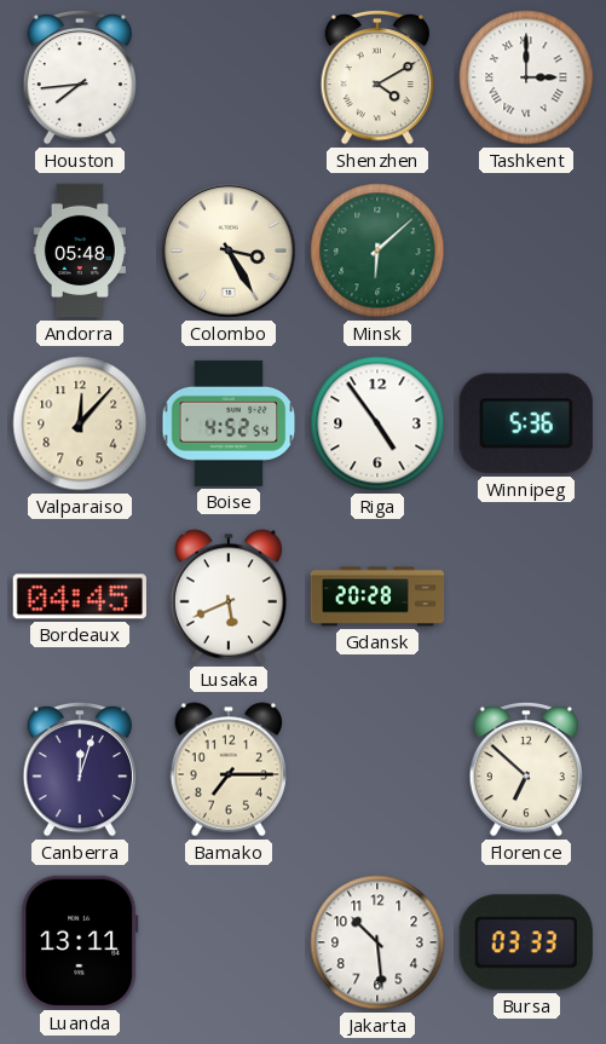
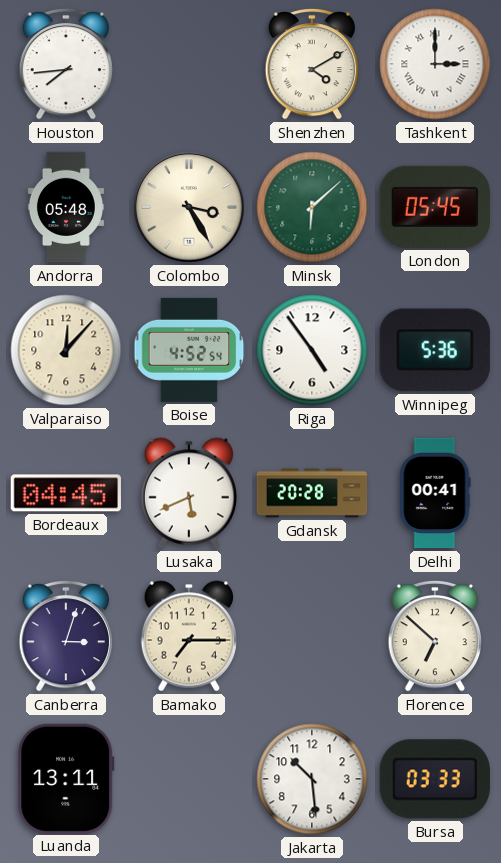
London: none -> 05:45 (435, 207)
Delhi: none -> 00:41 (435, 493)
Canberra: 12:03 -> 3:03 (65, 636)
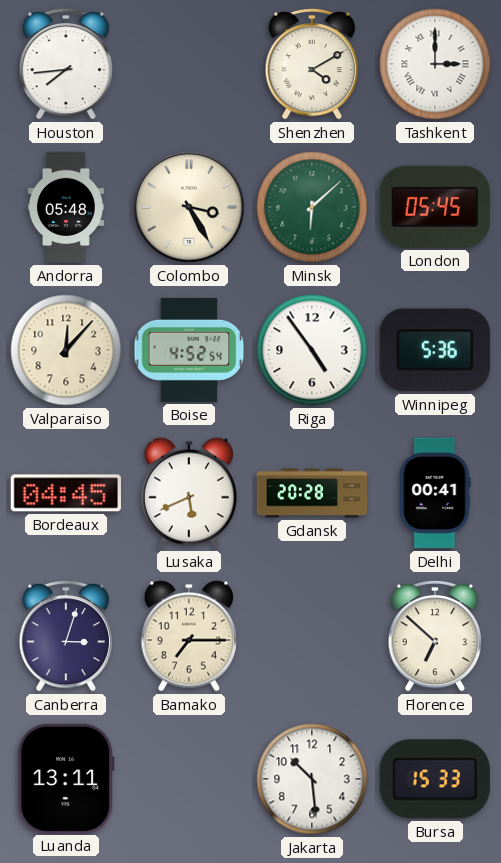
Bursa: 03:33 -> 15:33 (435, 779)
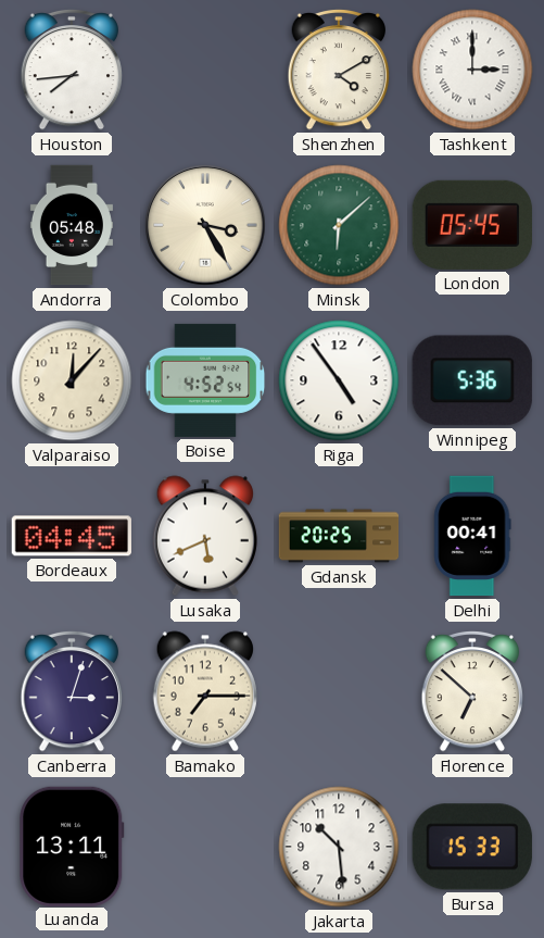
Gdansk: 20:28 -> 20:25 (339, 536)
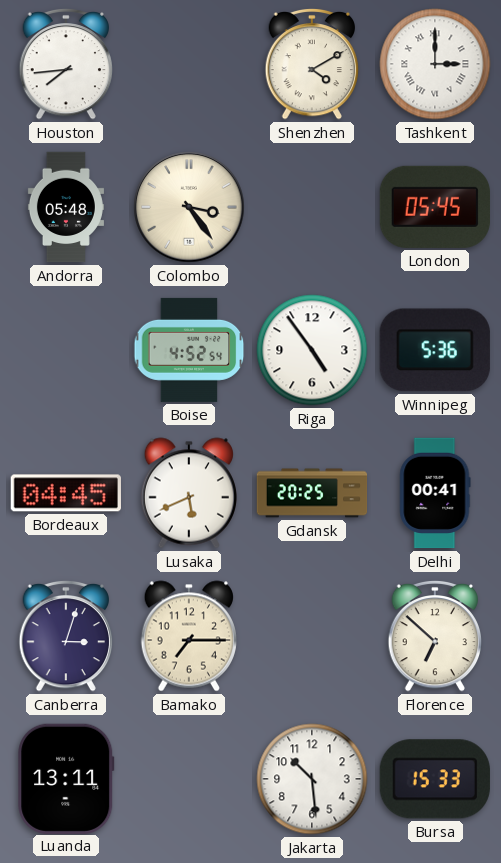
Colombo: 3:25 -> 3:24 (189, 207)
Minsk: 6:08 -> none (339, 225)
Valparaiso: 12:07 -> none (72, 380)
